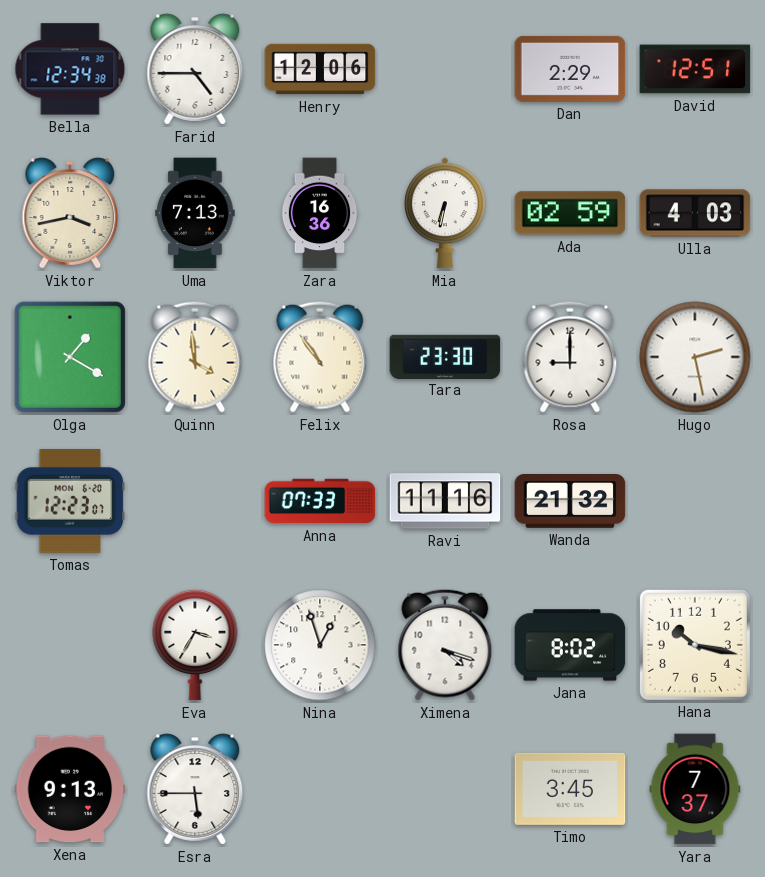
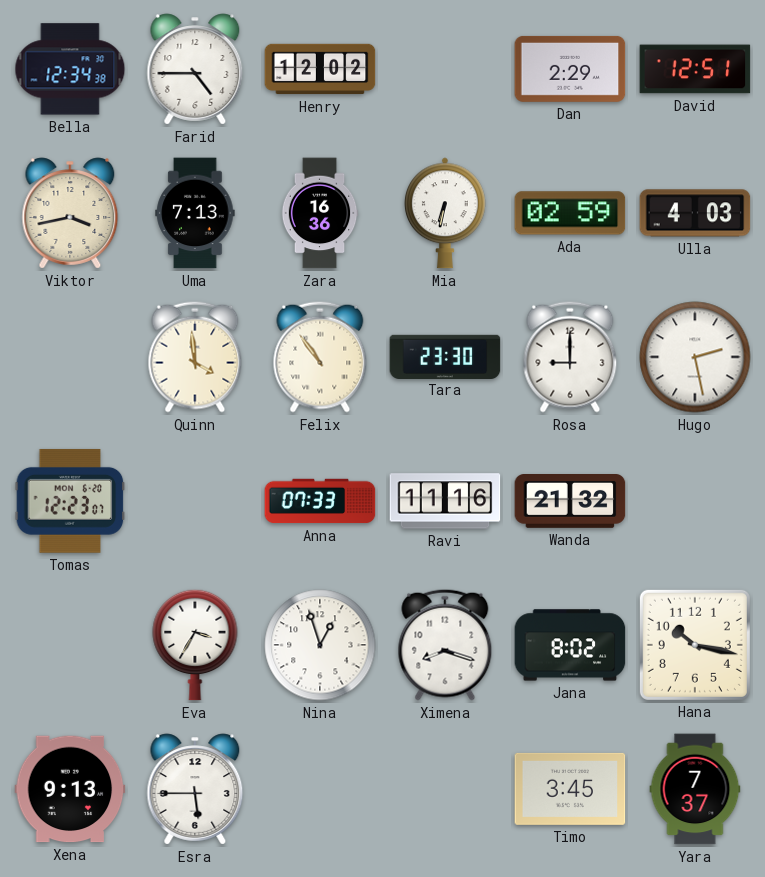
Henry: 12:06 -> 12:02 (320, 69)
Olga: 1:20 -> none (70, 357)
Ximena: 4:18 -> 8:18 (445, 645)
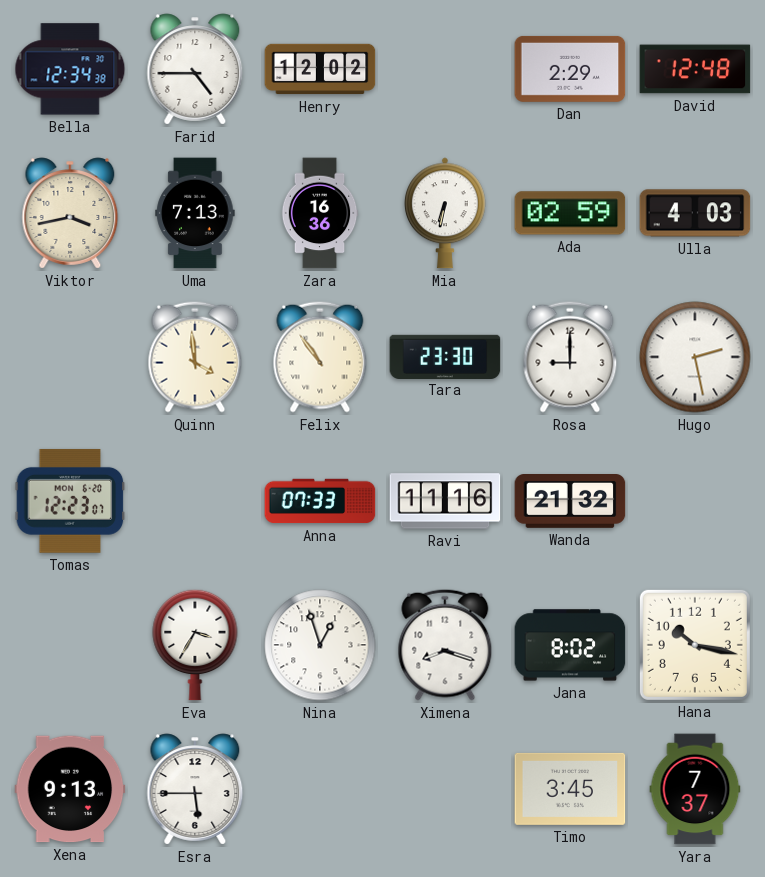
David: 12:51 -> 12:48 (695, 69)
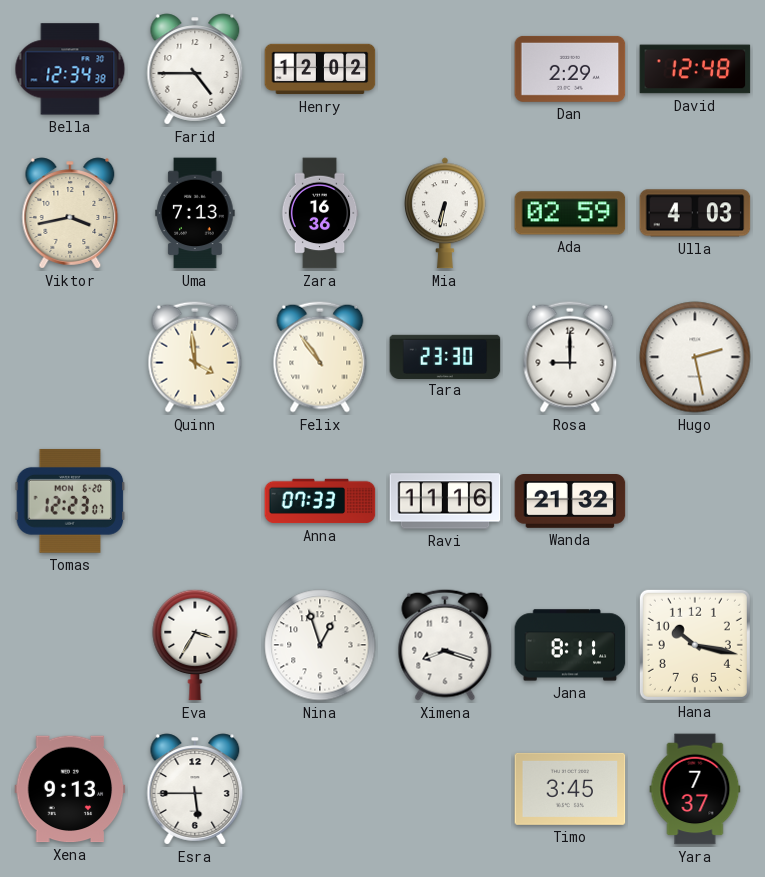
Jana: 8:02 -> 8:11 (570, 645)
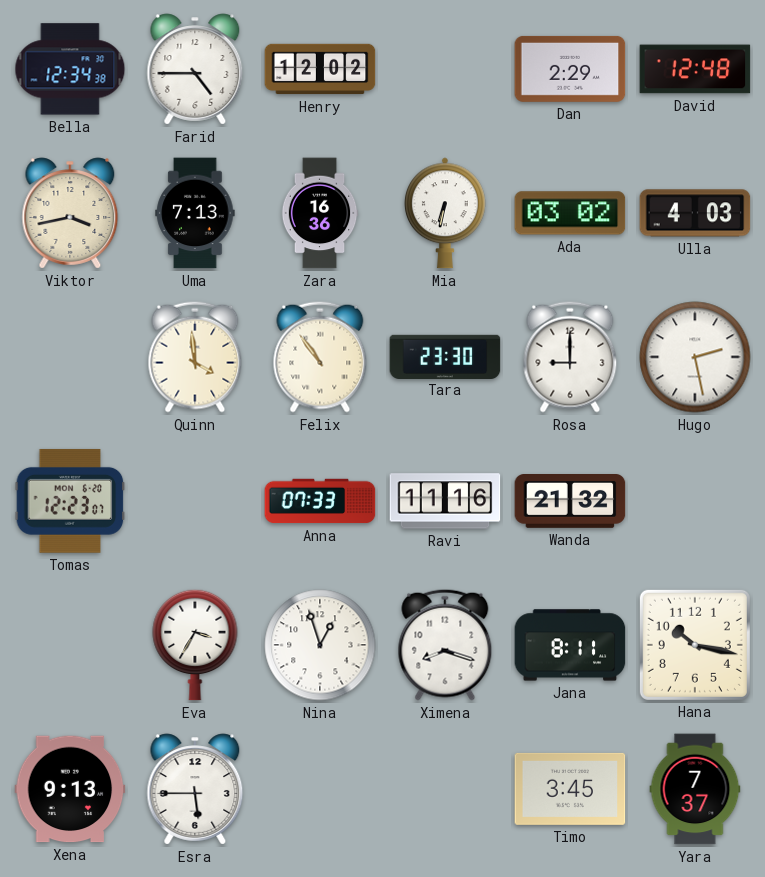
Ada: 02:59 -> 03:02 (570, 213)
